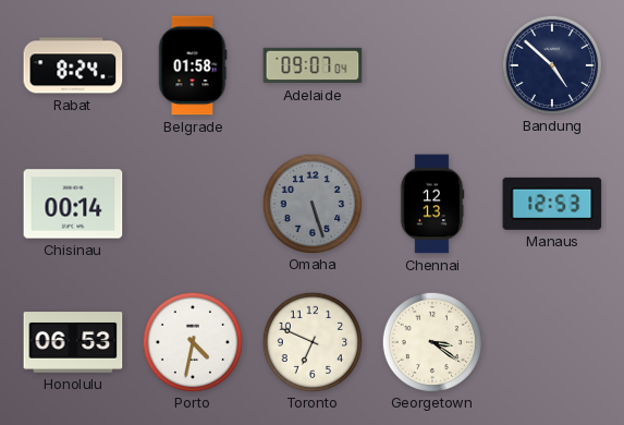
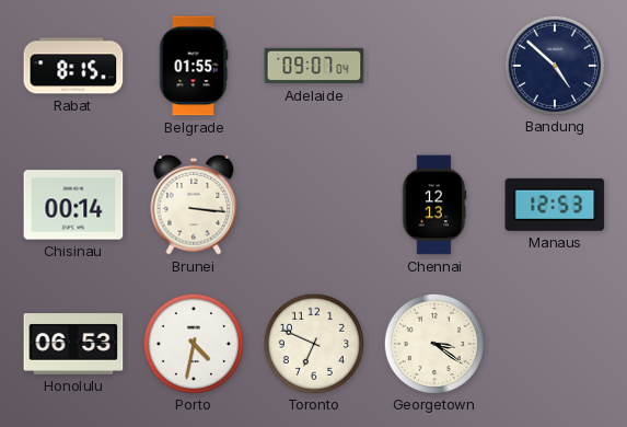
Rabat: 8:24 -> 8:15 (73, 66)
Belgrade: 01:58 -> 01:55 (194, 66)
Brunei: none -> 3:16 (194, 205)
Omaha: 5:27 -> none (311, 203)
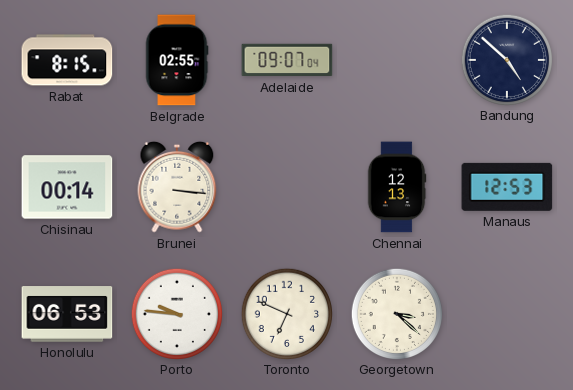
Belgrade: 01:55 -> 02:55 (177, 60)
Porto: 4:32 -> 9:46 (176, 313)
Georgetown: 3:21 -> 3:22 (396, 313)
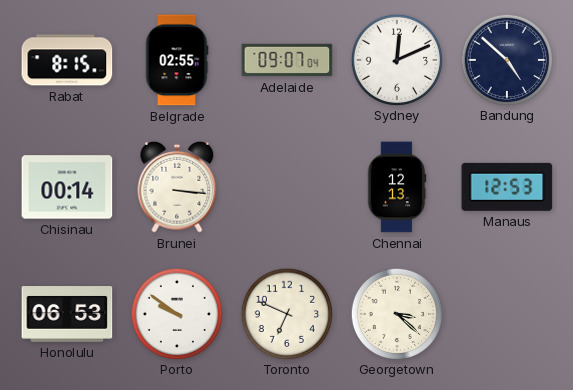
Sydney: none -> 12:11 (396, 59)
Porto: 9:46 -> 9:51 (176, 313)
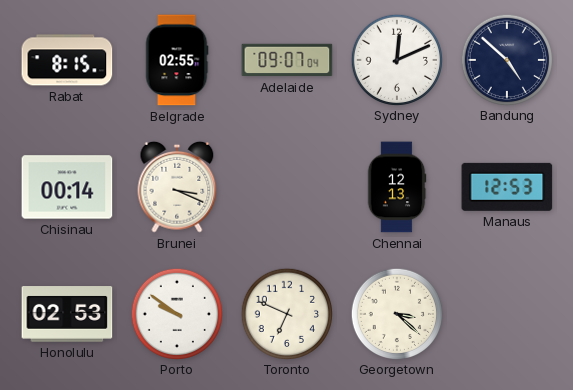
Brunei: 3:16 -> 3:19 (177, 187)
Honolulu: 06:53 -> 02:53 (67, 314)
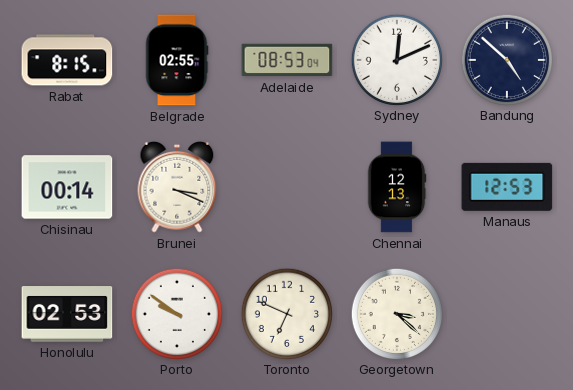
Adelaide: 09:07 -> 08:53 (287, 60)
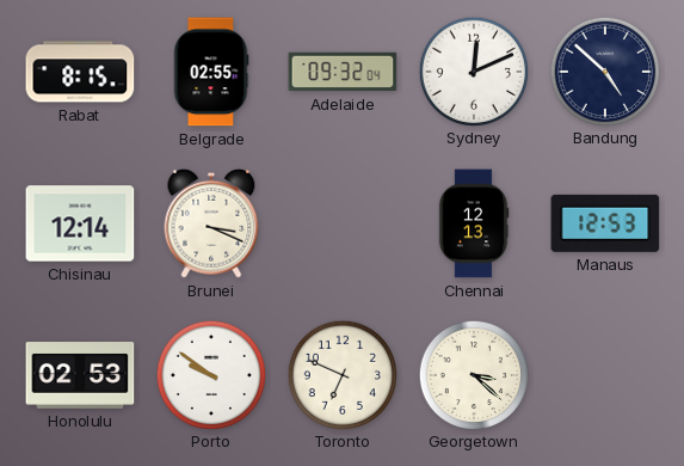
Adelaide: 08:53 -> 09:32 (343, 72)
Chisinau: 00:14 -> 12:14 (80, 223)
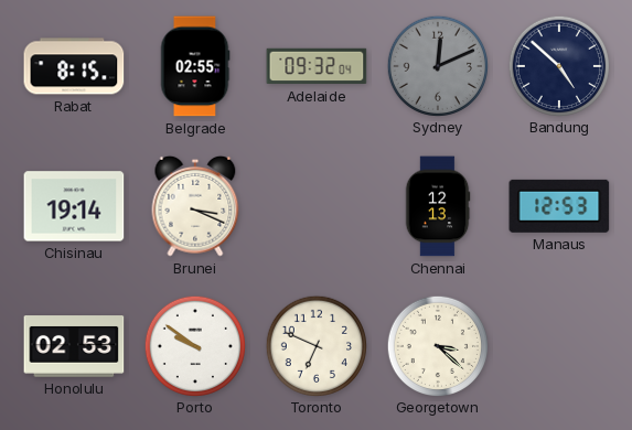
Sydney dial: white -> grey (437, 65)
Chisinau: 12:14 -> 19:14 (74, 206)
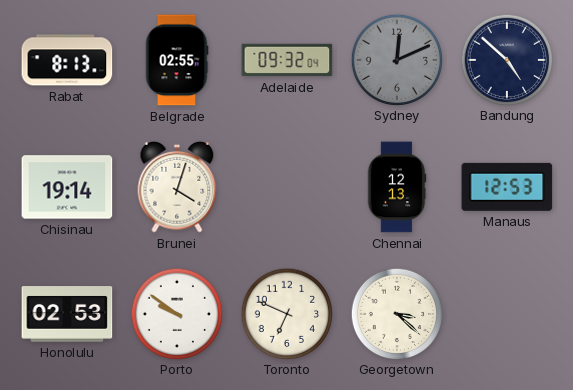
Rabat: 8:15 -> 8:13 (67, 60)
Brunei: 3:19 -> 4:03 (177, 187)
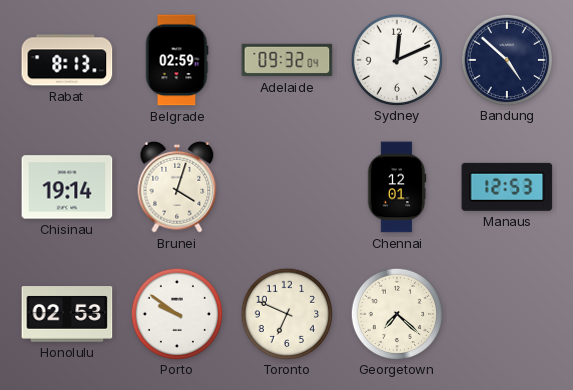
Belgrade: 02:55 -> 02:59 (177, 60)
Sydney dial: grey -> white (396, 59)
Chennai: 12:13 -> 12:01 (397, 187)
Georgetown: 3:22 -> 7:22 (396, 313)
